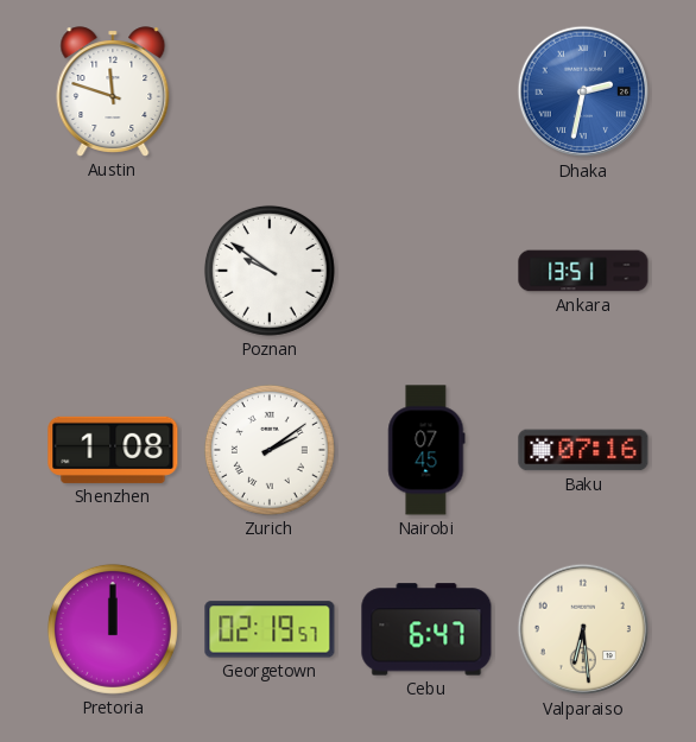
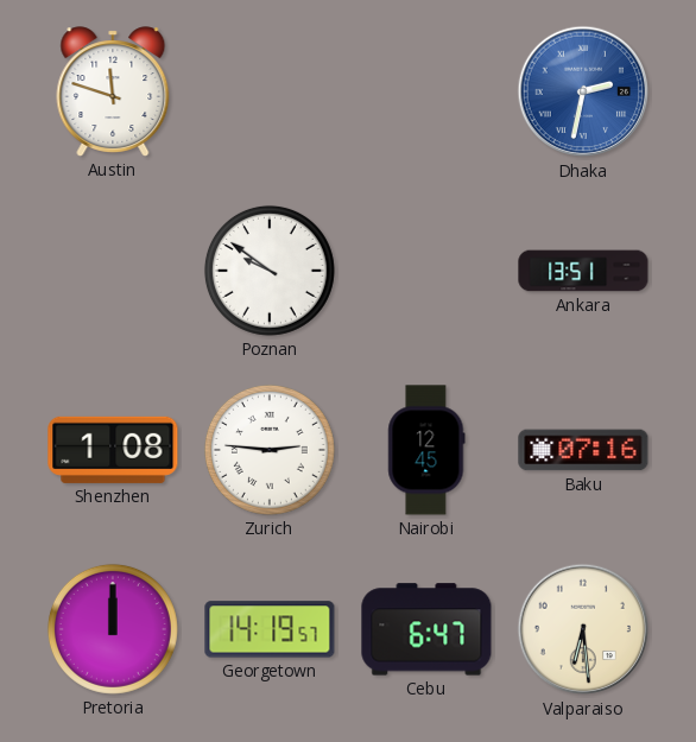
Zurich: 2:09 -> 2:46 (270, 450)
Nairobi: 07:45 -> 12:45 (426, 450)
Georgetown: 02:19 -> 14:19 (270, 629)
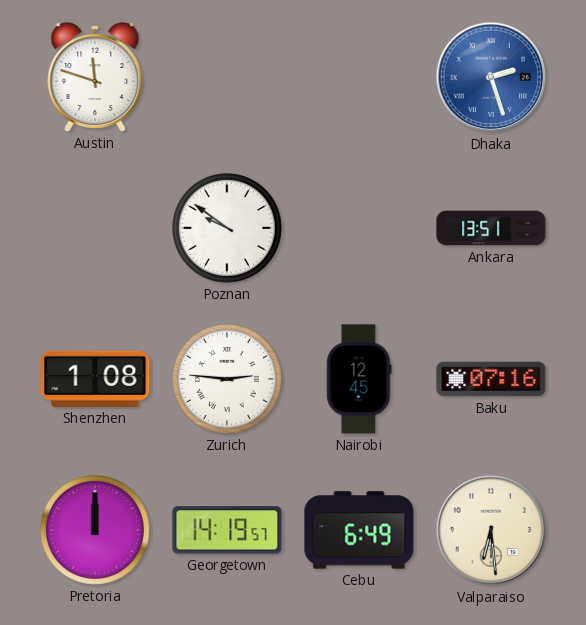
Dhaka: 2:32 -> 2:27 (491, 77)
Cebu: 6:47 -> 6:49 (359, 530)
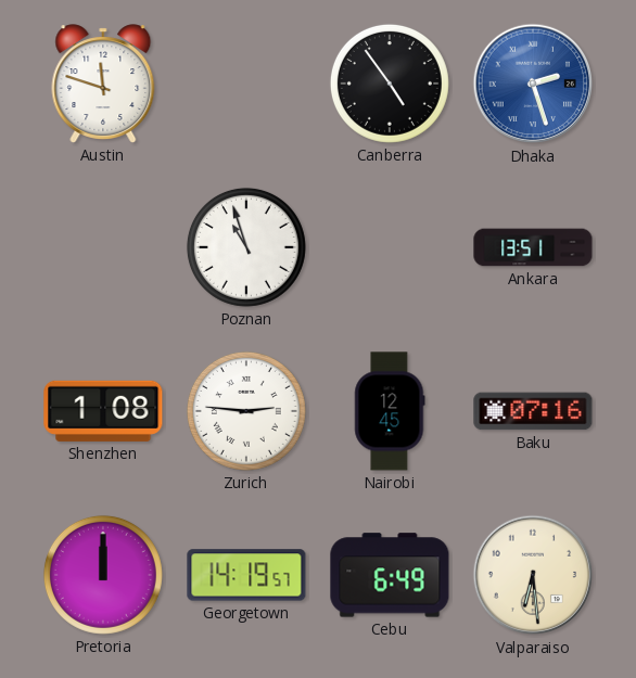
Canberra: none -> 4:54 (390, 84)
Poznan: 9:51 -> 10:57 (246, 247)
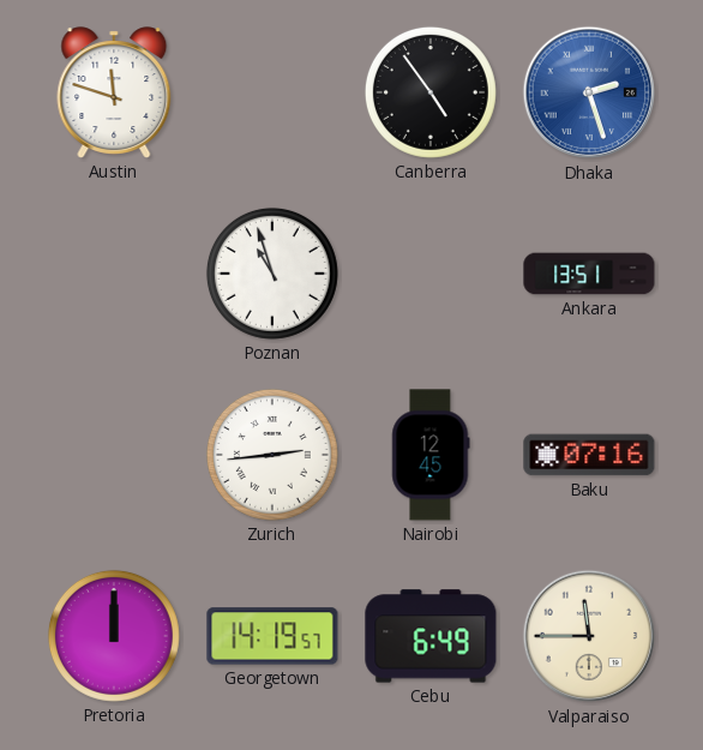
Shenzhen: 1:08 -> none (103, 411)
Zurich: 2:46 -> 2:44 (272, 455)
Valparaiso: 6:29 -> 11:45 (589, 636)
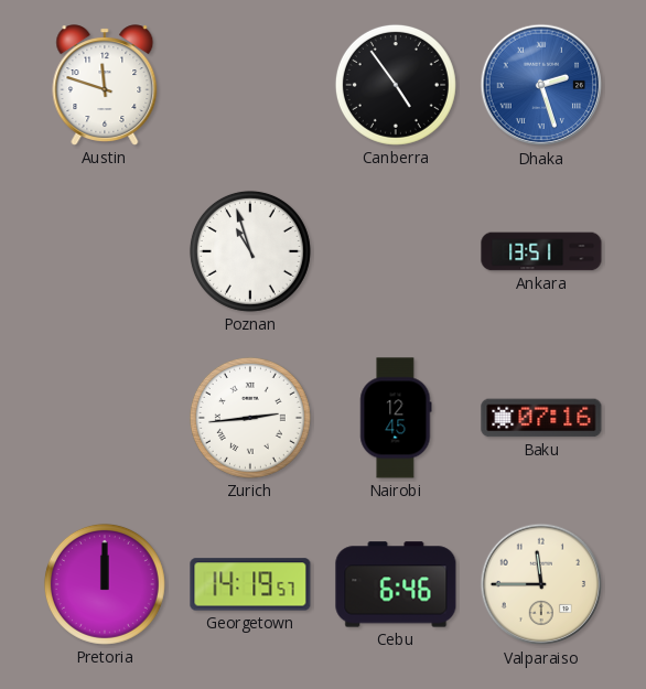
Cebu: 6:49 -> 6:46 (396, 584)
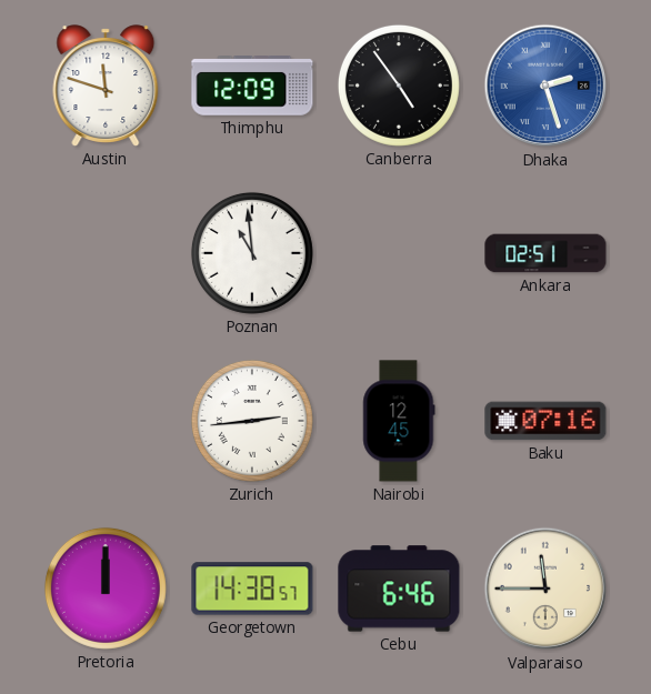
Thimphu: none -> 12:09 (252, 87)
Poznan: 10:57 -> 10:59 (252, 253)
Ankara: 13:51 -> 02:51 (545, 253)
Georgetown: 14:19 -> 14:38 (252, 589)
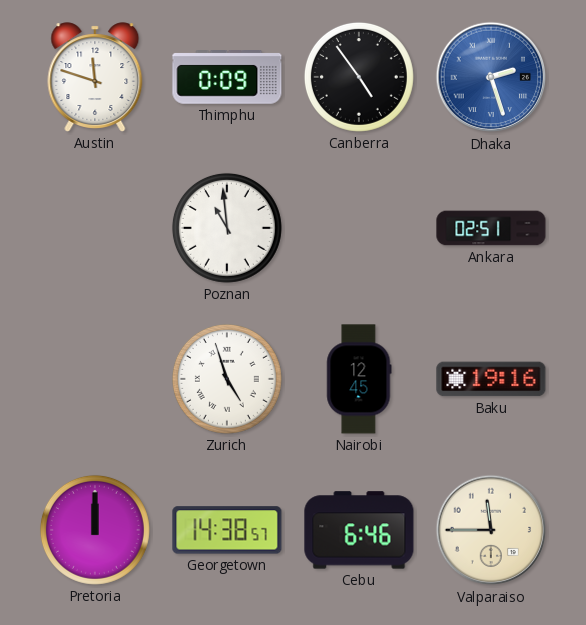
Thimphu: 12:09 -> 0:09 (227, 78)
Zurich: 2:44 -> 4:57 (227, 379)
Baku: 07:16 -> 19:16 (491, 379)
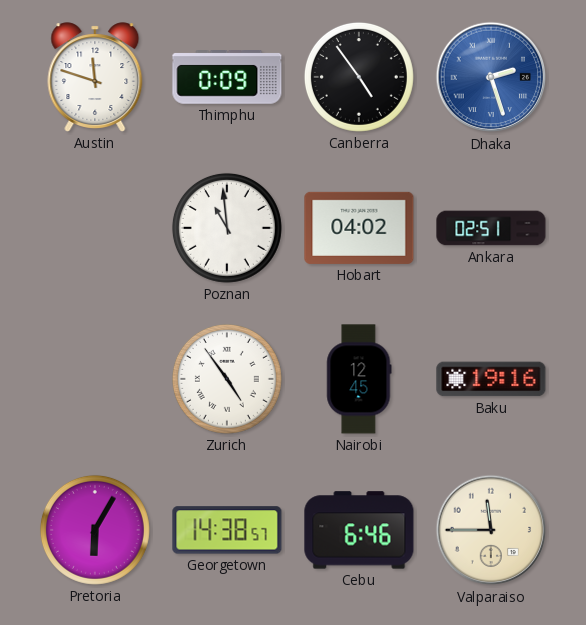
Hobart: none -> 04:02 (359, 228)
Zurich: 4:57 -> 4:54 (227, 379)
Pretoria: 12:00 -> 6:05 (95, 530)
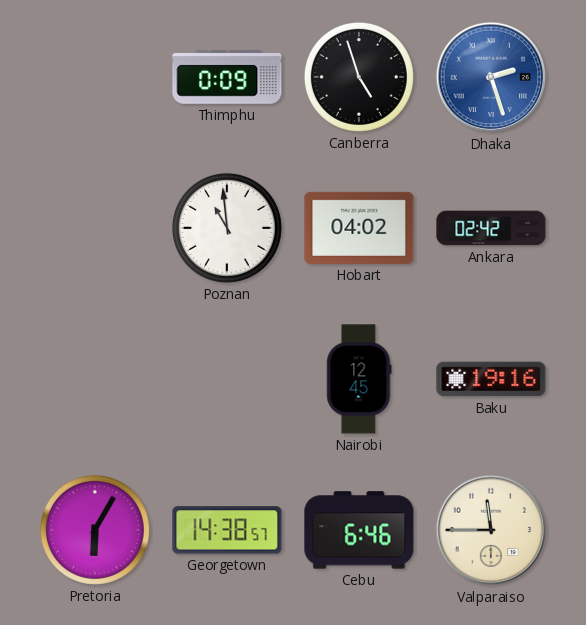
Austin: 11:48 -> none (95, 77)
Canberra: 4:54 -> 4:57 (359, 77)
Ankara: 02:51 -> 02:42 (491, 228)
Zurich: 4:54 -> none (227, 379)
